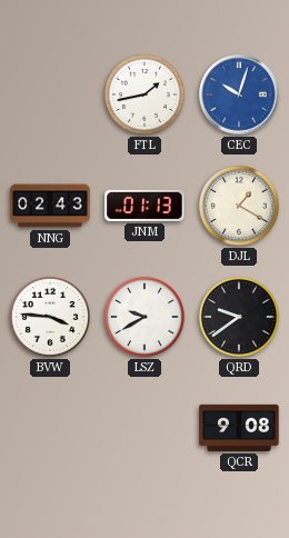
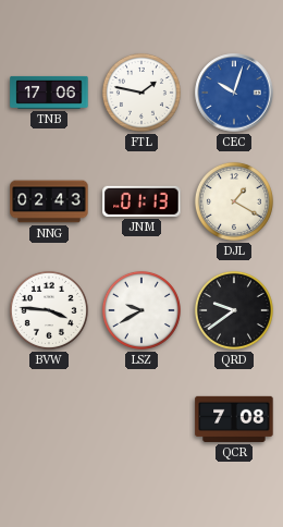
TNB: none -> 17:06 (49, 93)
FTL: 1:43 -> 1:47 (141, 93)
QCR: 9:08 -> 7:08 (234, 419)
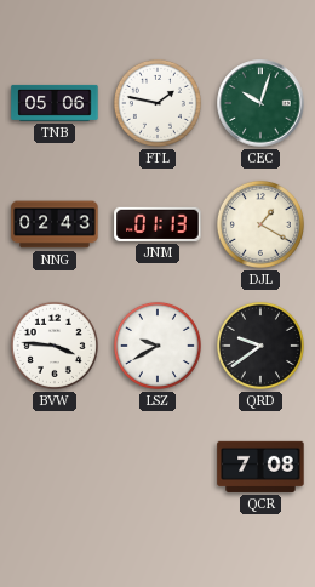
TNB: 17:06 -> 05:06 (55, 103)
CEC dial: blue -> green (260, 103)
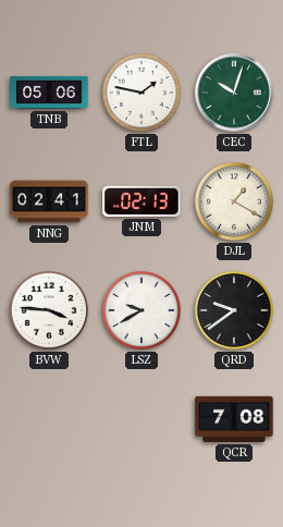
NNG: 02:43 -> 02:41 (49, 201)
JNM: 01:13 -> 02:13 (141, 201)
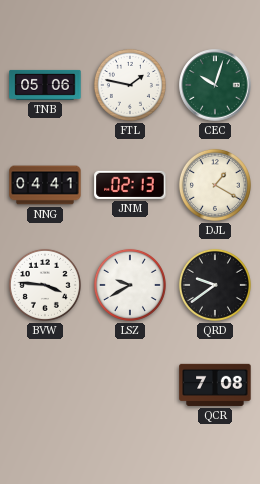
NNG: 02:41 -> 04:41 (45, 185)
